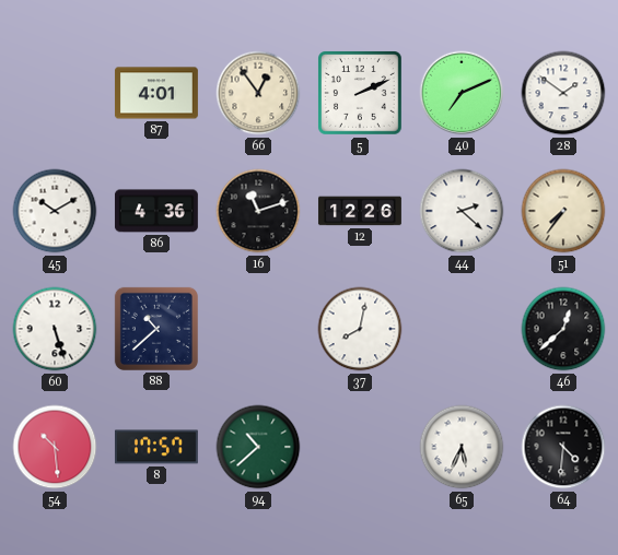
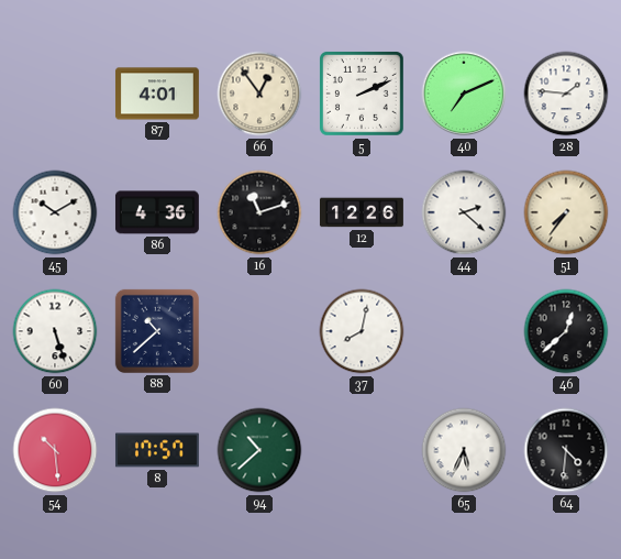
28: 1:51 -> 1:46 (566, 94)
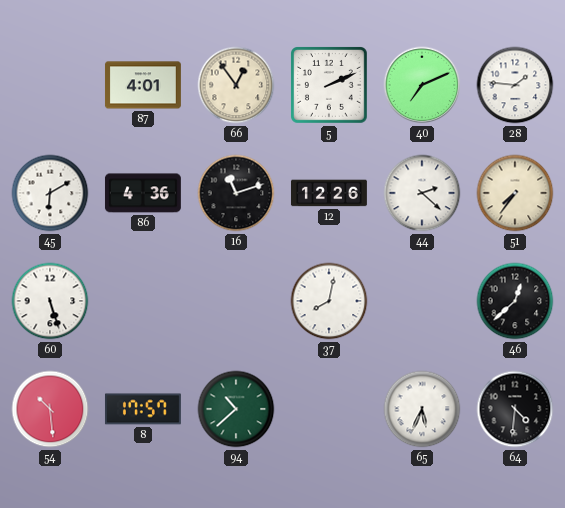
45: 10:10 -> 6:10 (50, 193)
88: 10:38 -> none (157, 331)
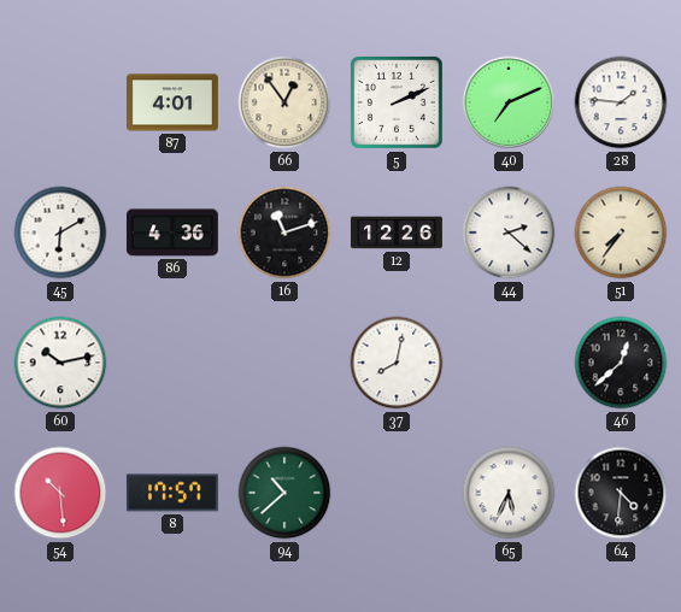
60: 5:27 -> 10:13 (60, 363)
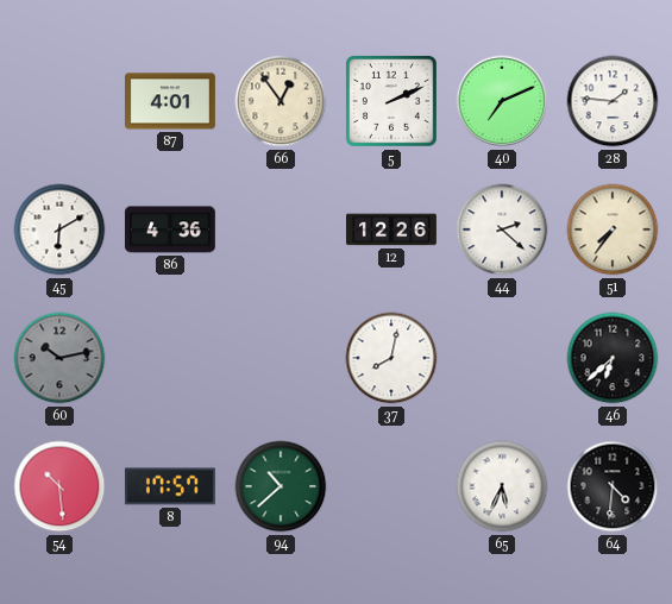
16: 11:12 -> none (284, 233)
60 dial: white -> grey (59, 358)
46: 12:38 -> 6:38 (613, 358)
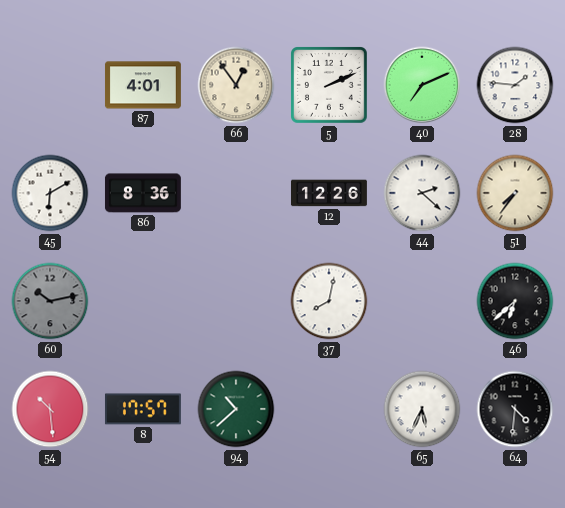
86: 4:36 -> 8:36 (143, 193)
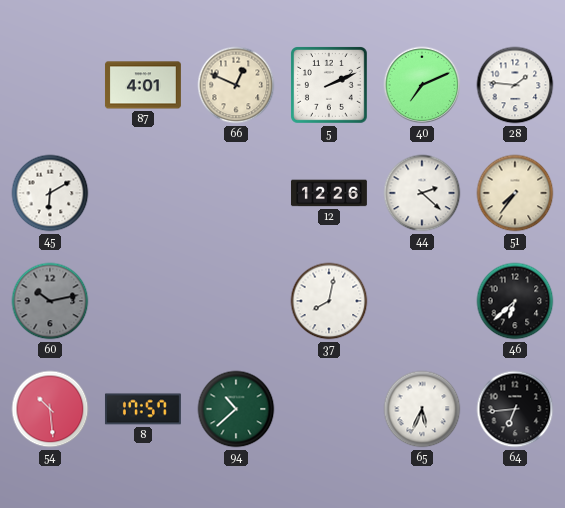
66: 12:54 -> 12:49 (236, 85)
86: 8:36 -> none (143, 193)
64: 4:31 -> 6:44 (515, 409)
